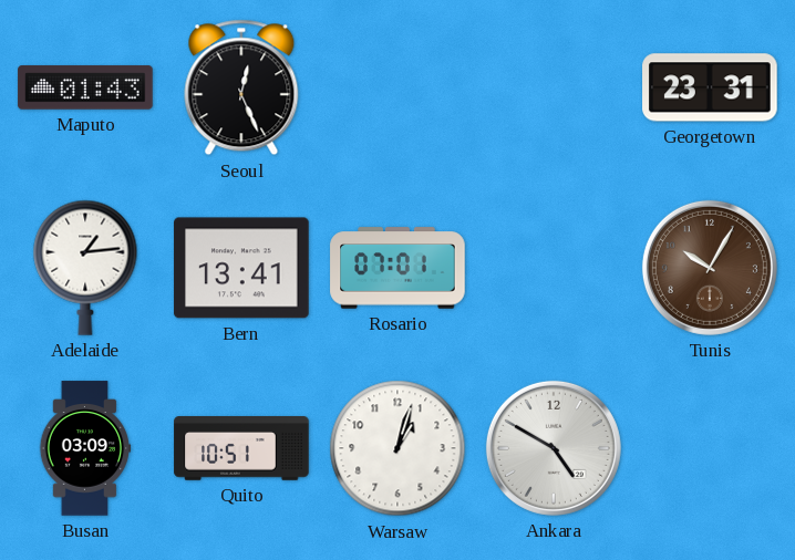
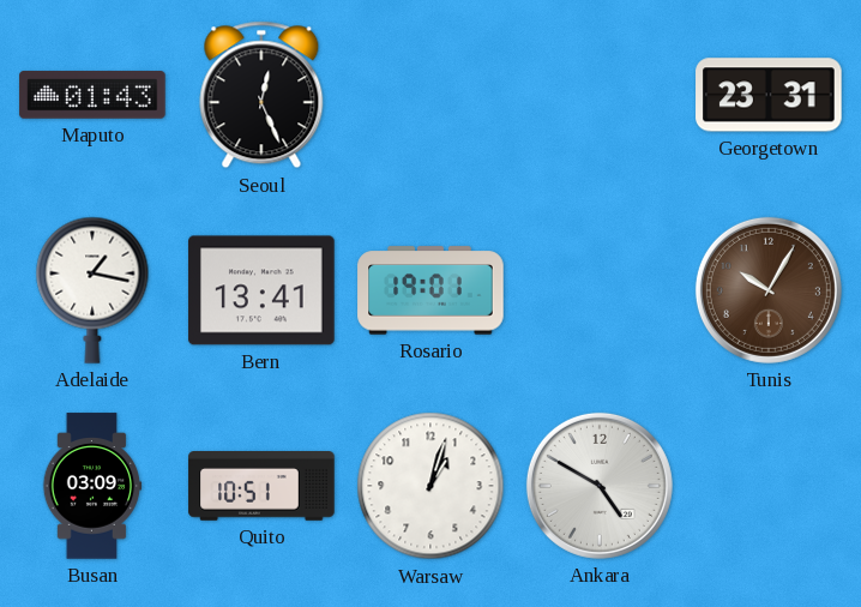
Adelaide: 1:14 -> 1:17 (92, 290)
Rosario: 07:01 -> 19:01 (431, 290)
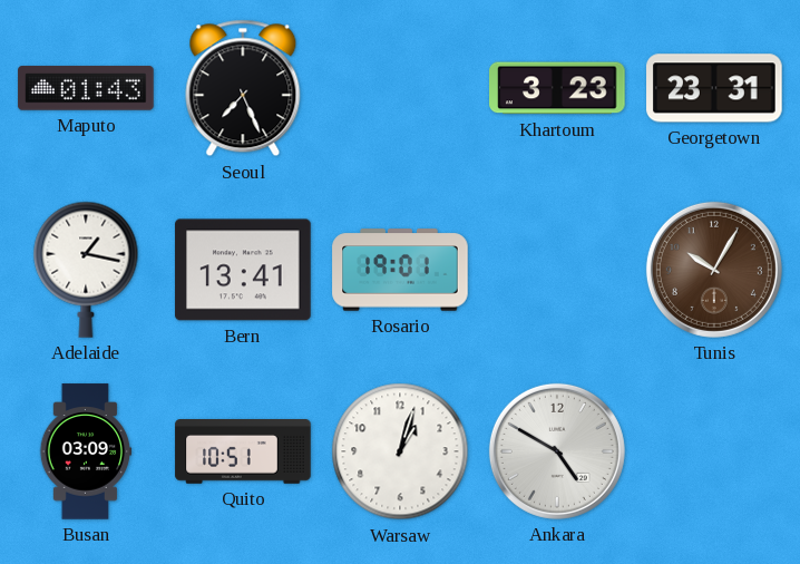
Seoul: 12:26 -> 7:26 (243, 88)
Khartoum: none -> 3:23 (557, 88)
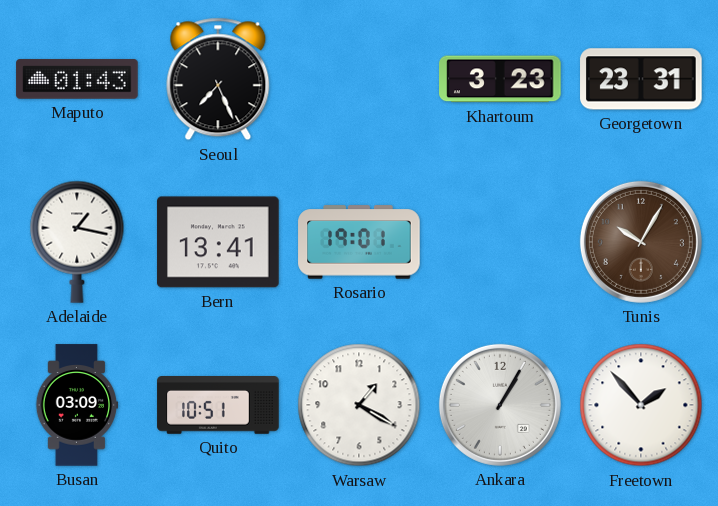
Warsaw: 1:03 -> 1:20 (359, 405)
Ankara: 4:50 -> 1:05 (500, 405)
Freetown: none -> 1:53 (641, 405)
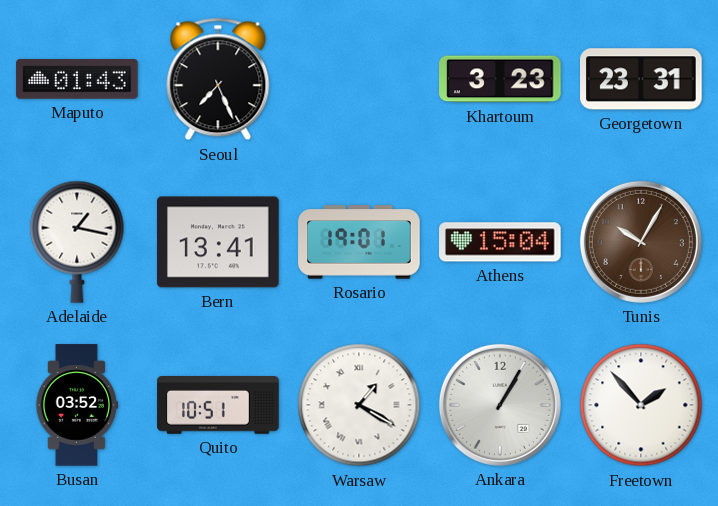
Athens: none -> 15:04 (500, 242)
Busan: 03:09 -> 03:52 (77, 405)
Warsaw numerals: Arabic -> Roman (359, 405)
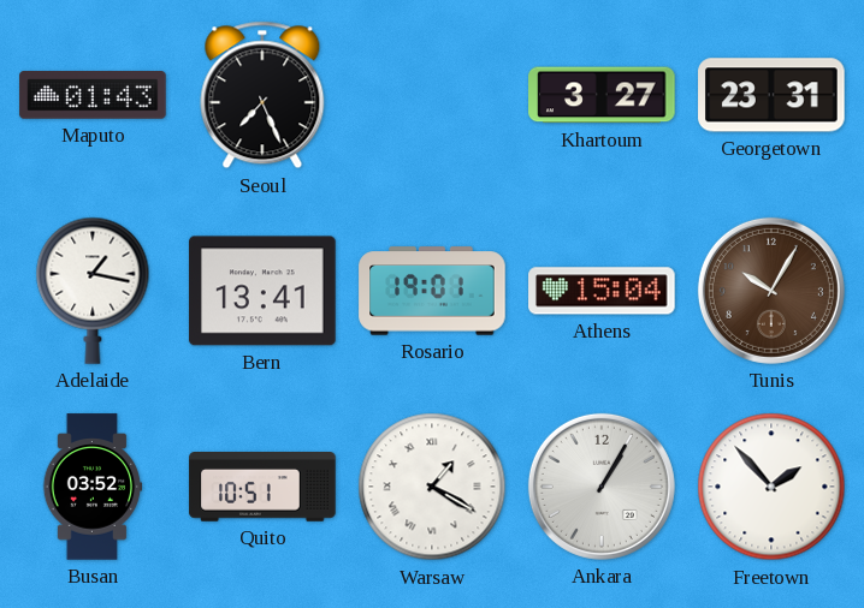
Khartoum: 3:23 -> 3:27 (602, 95)
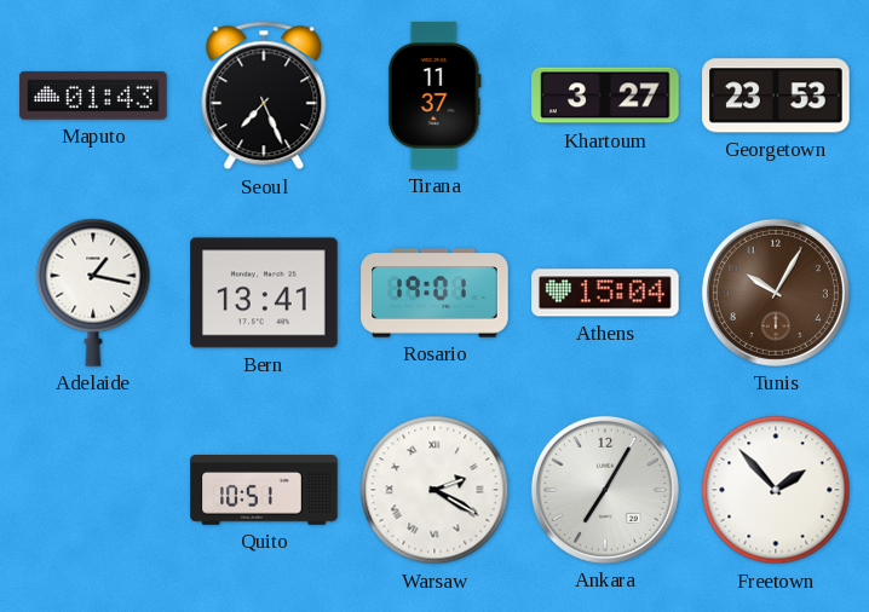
Tirana: none -> 11:37 (434, 96)
Georgetown: 23:31 -> 23:53 (776, 96)
Busan: 03:52 -> none (93, 487)
Warsaw: 1:20 -> 2:20 (434, 490)
Ankara: 1:05 -> 7:05 (605, 490)
